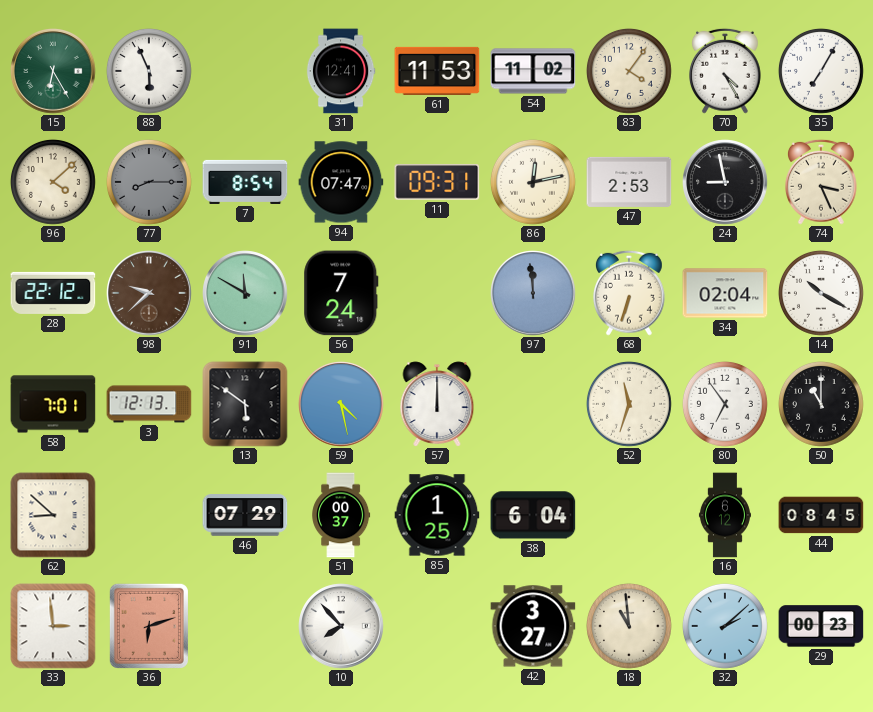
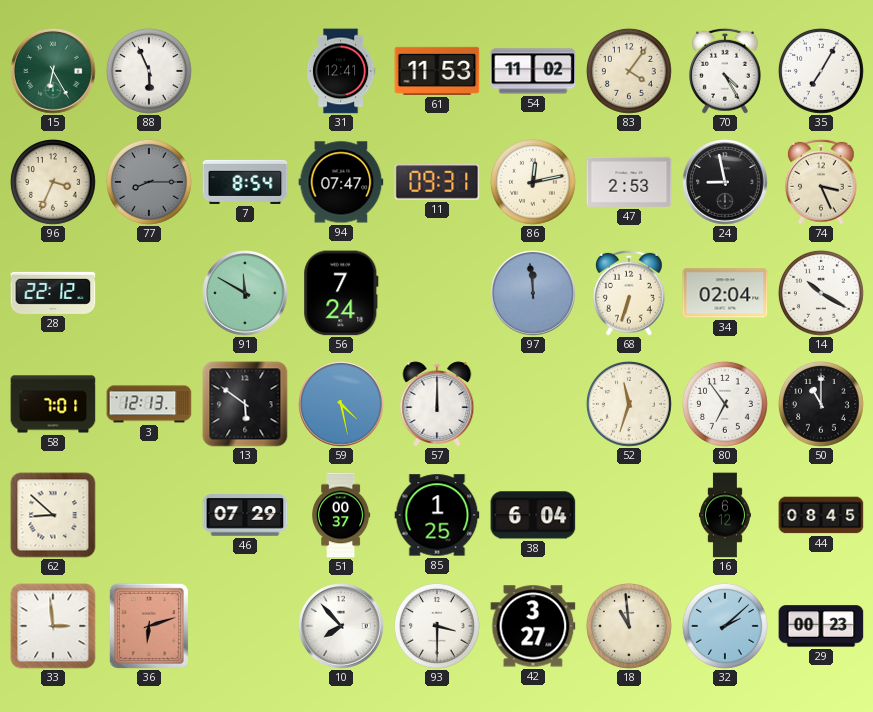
96: 4:08 -> 3:34 (53, 182)
98: 9:38 -> none (149, 293)
93: none -> 3:30 (437, 626)
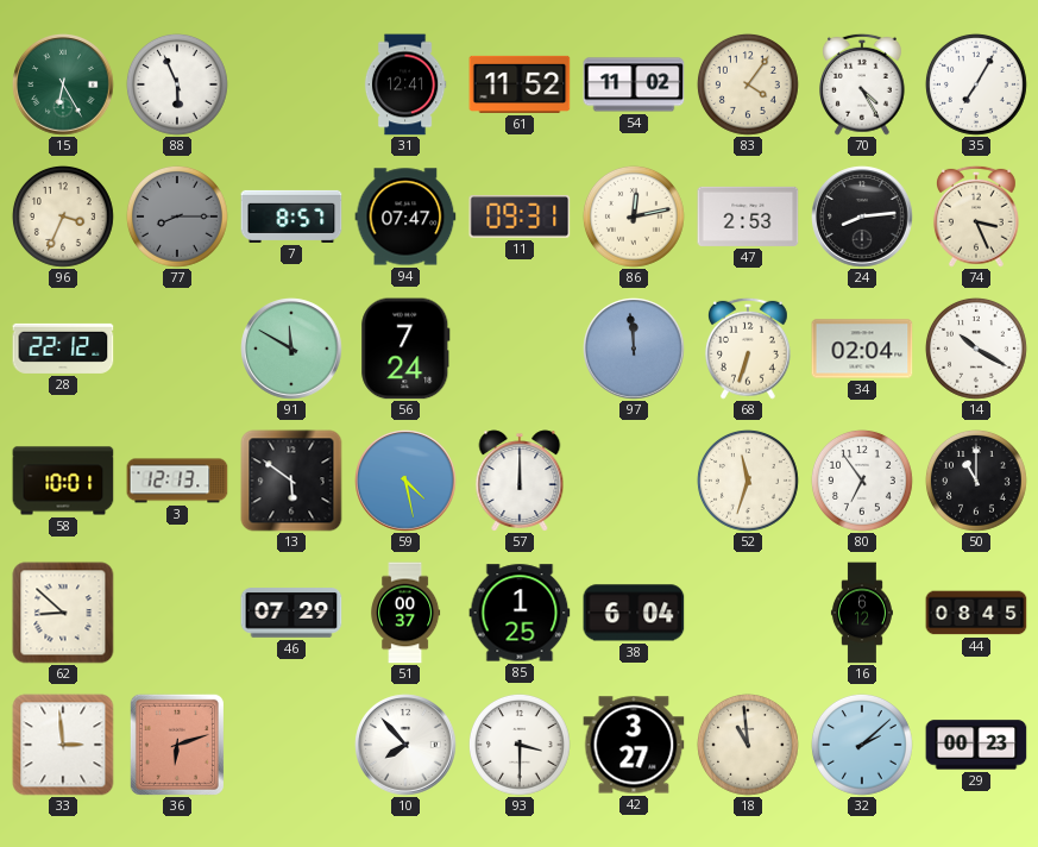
61: 11:53 -> 11:52 (520, 84)
7: 8:54 -> 8:57 (291, 217)
24: 8:58 -> 8:14 (862, 217)
58: 7:01 -> 10:01 (63, 481)
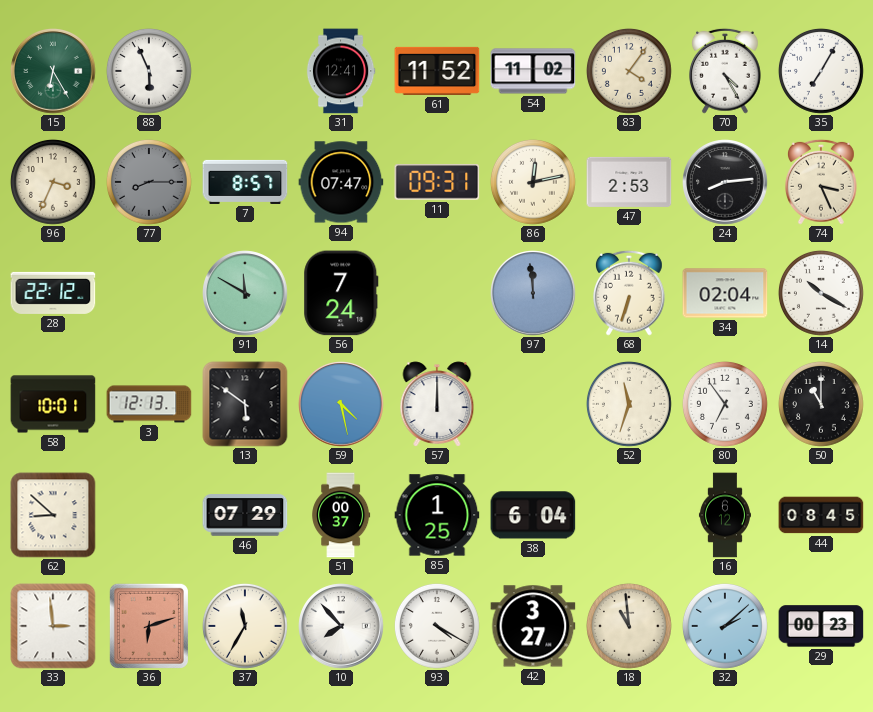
37: none -> 11:35 (245, 626)
93: 3:30 -> 4:20 (437, 626)
